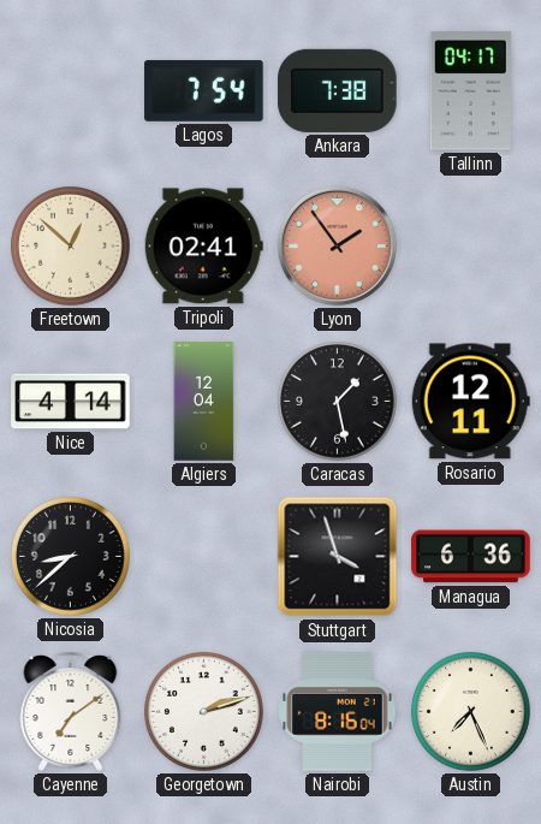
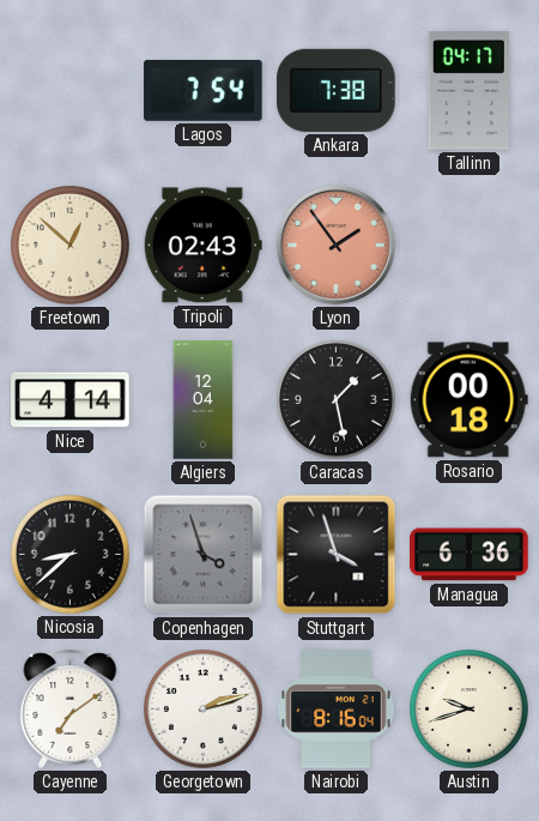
Tripoli: 02:41 -> 02:43 (202, 246)
Rosario: 12:11 -> 00:18 (468, 400)
Copenhagen: none -> 3:57 (204, 555)
Austin: 7:26 -> 9:42 (470, 710)
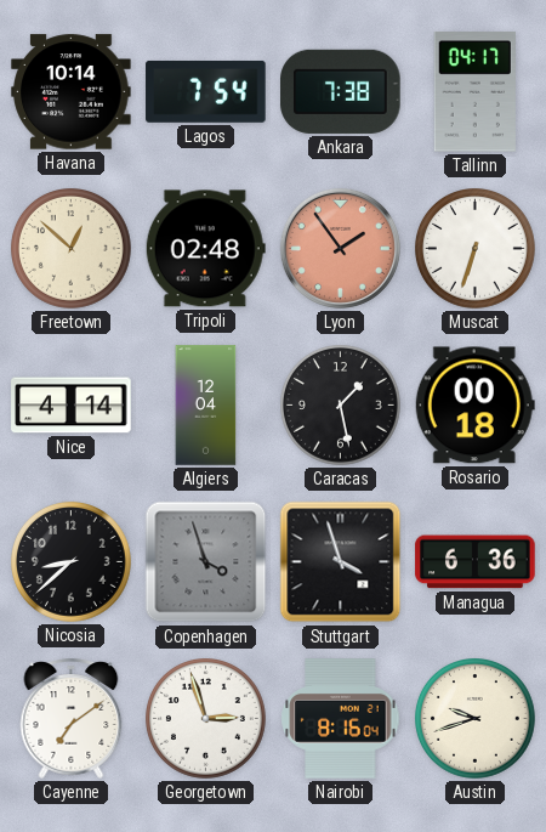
Havana: none -> 10:14 (72, 92)
Tripoli: 02:43 -> 02:48 (205, 249)
Muscat: none -> 6:33 (476, 249)
Georgetown: 2:12 -> 2:57 (206, 719)
